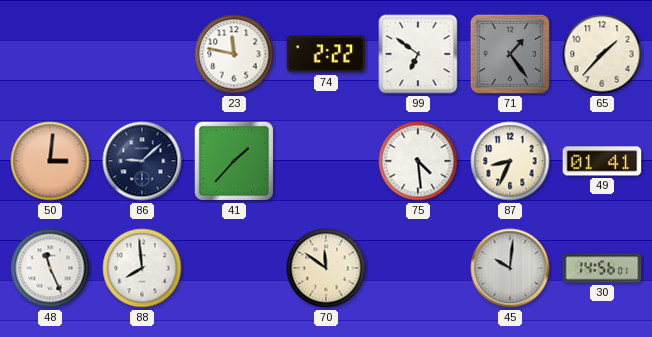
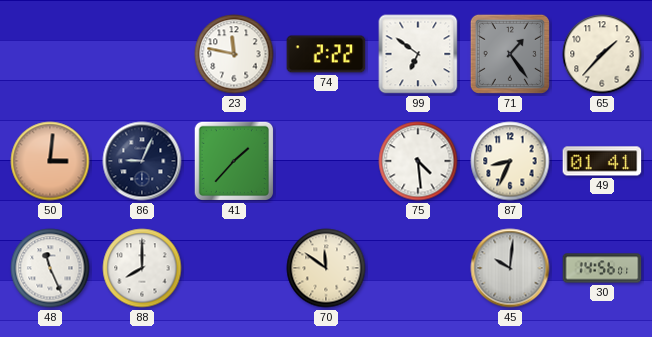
86: 9:08 -> 9:04 (142, 161)
88: 7:59 -> 8:00 (142, 268)
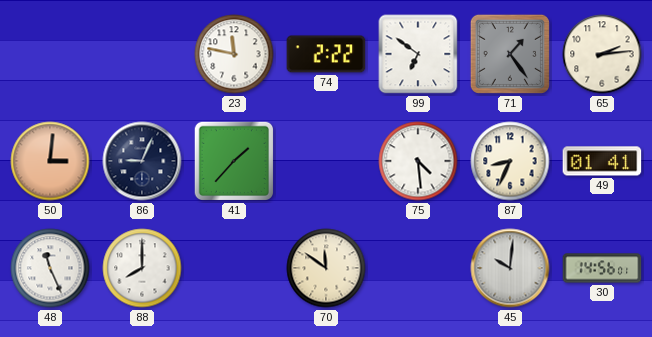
65: 1:37 -> 2:14 (602, 54)
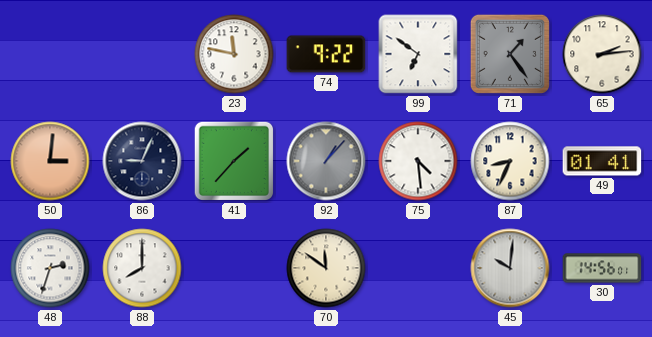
74: 2:22 -> 9:22 (326, 54)
92: none -> 1:07 (326, 161)
48: 11:26 -> 2:33 (50, 268)
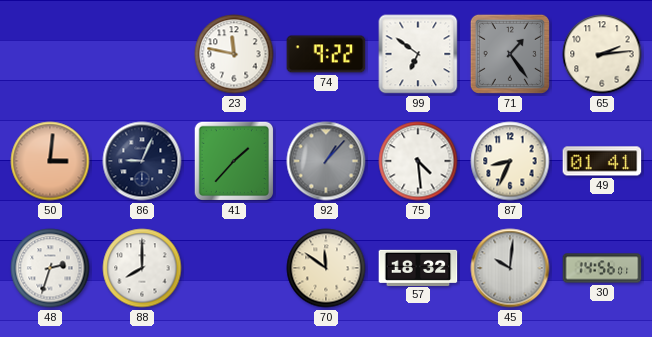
57: none -> 18:32 (418, 267)
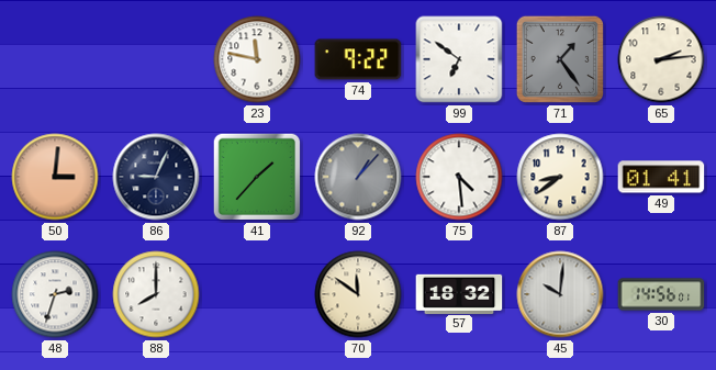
87: 8:34 -> 8:39 (560, 177)
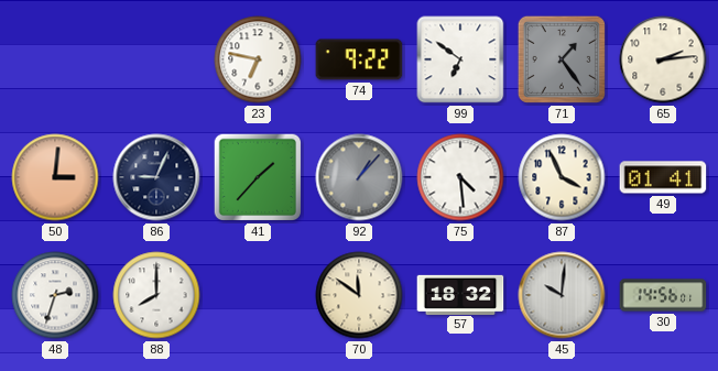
23: 11:47 -> 6:47 (258, 59)
87: 8:39 -> 3:56 (562, 177)
